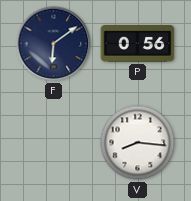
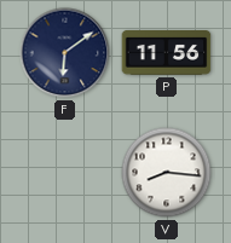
P: 0:56 -> 11:56 (167, 53)
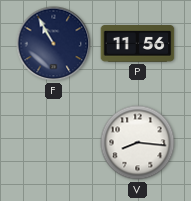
F: 6:09 -> 10:55 (54, 44)
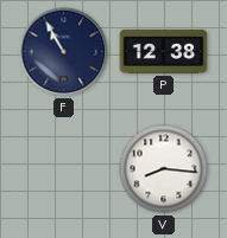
P: 11:56 -> 12:38 (164, 52)
